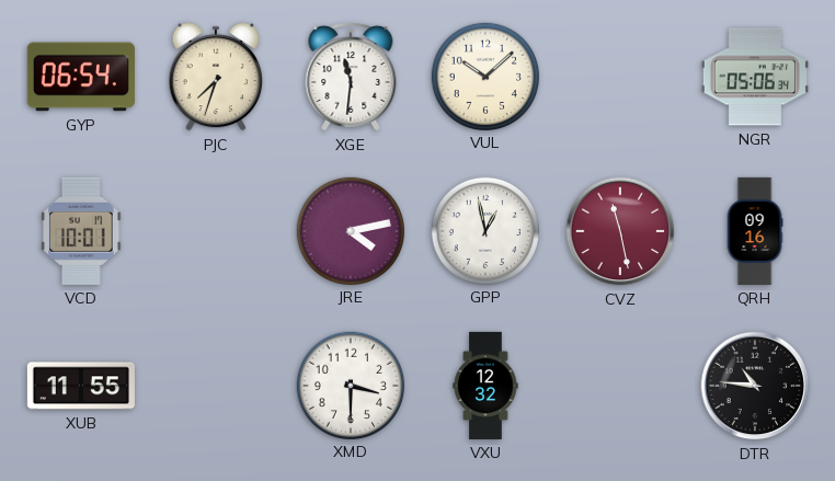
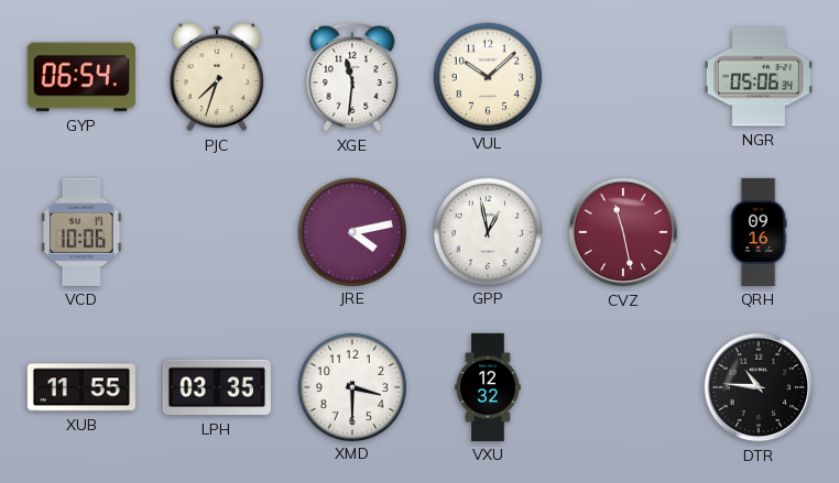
VCD: 10:01 -> 10:06 (81, 232)
LPH: none -> 03:35 (217, 387)
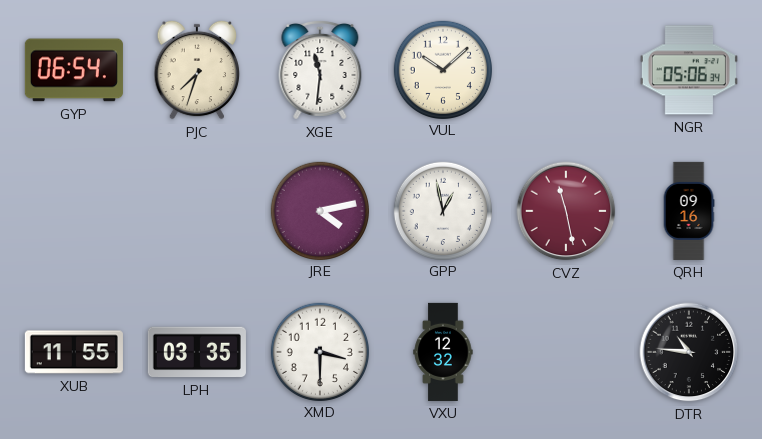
VCD: 10:06 -> none (81, 232)
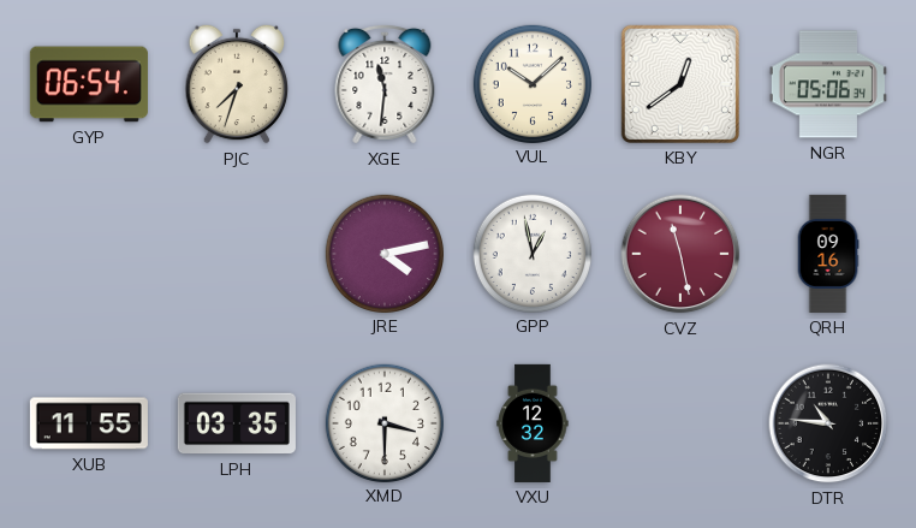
KBY: none -> 12:39 (680, 84)
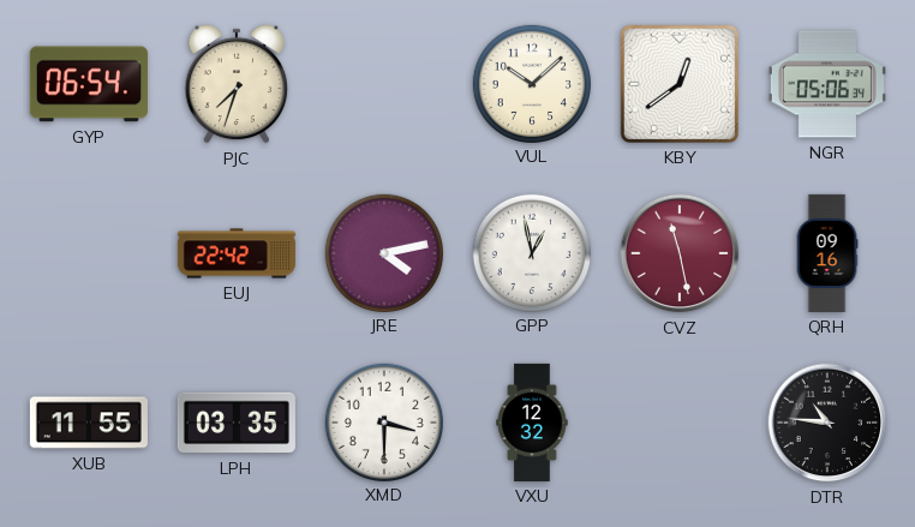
XGE: 11:31 -> none (385, 84)
EUJ: none -> 22:42 (237, 253)
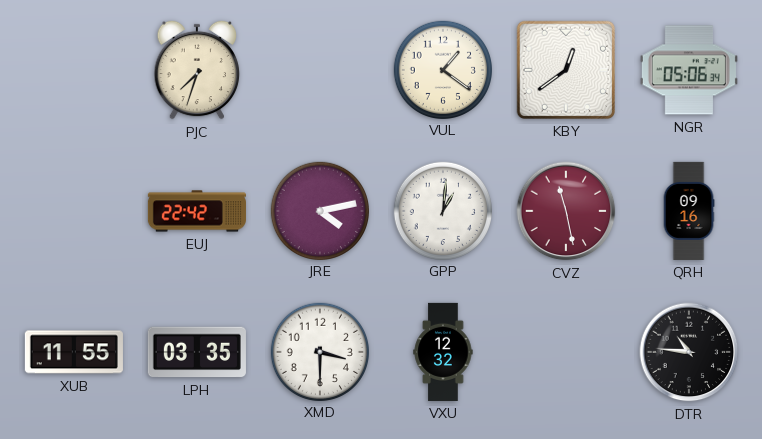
GYP: 06:54 -> none (89, 84)
VUL: 10:08 -> 1:21 (442, 69)
GPP: 12:58 -> 1:01 (442, 210)
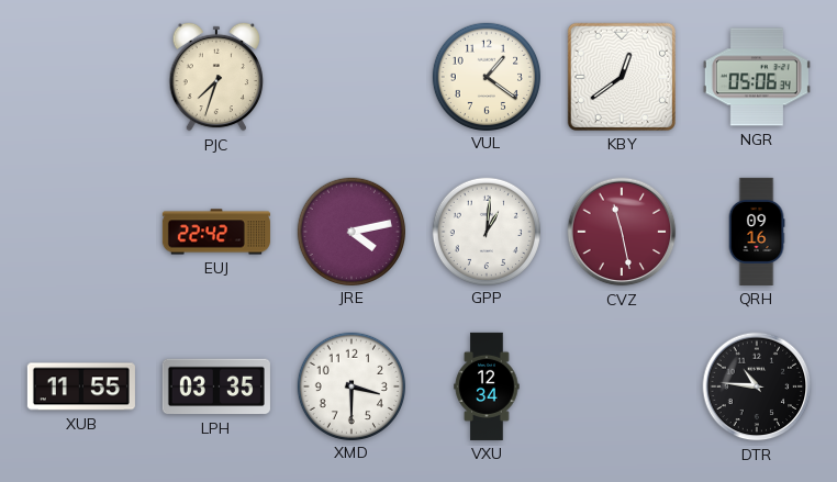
VXU: 12:32 -> 12:34 (487, 386)
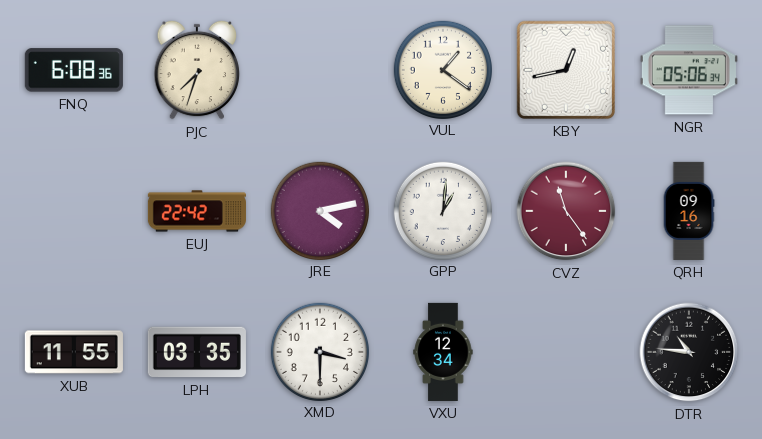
FNQ: none -> 6:08 (74, 70)
KBY: 12:39 -> 12:43 (566, 70)
CVZ: 11:28 -> 11:24 (566, 211)
